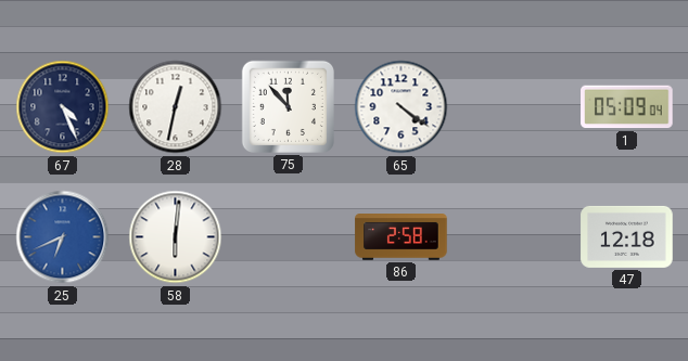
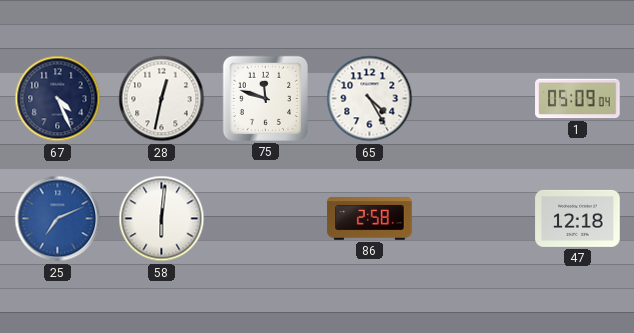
75: 11:53 -> 11:48 (265, 98)
65: 4:21 -> 4:25 (370, 99)
25: 6:41 -> 7:11 (58, 219)
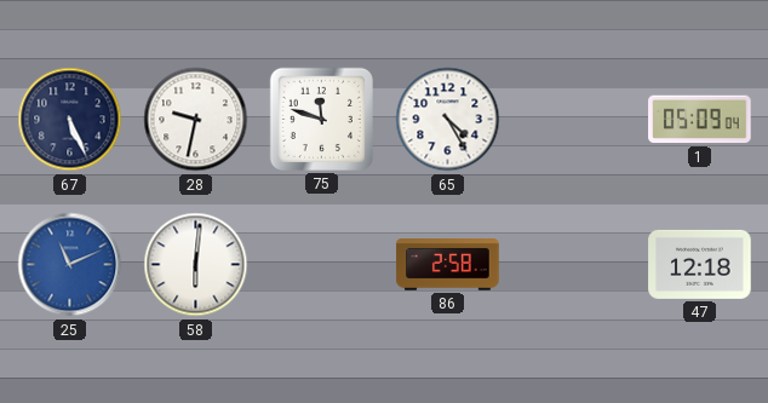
67: 4:26 -> 5:26 (70, 120)
28: 12:32 -> 9:32 (196, 120)
25: 7:11 -> 11:11 (70, 265)
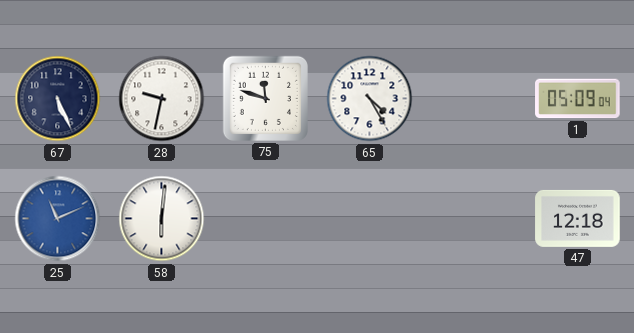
86: 2:58 -> none (448, 265)
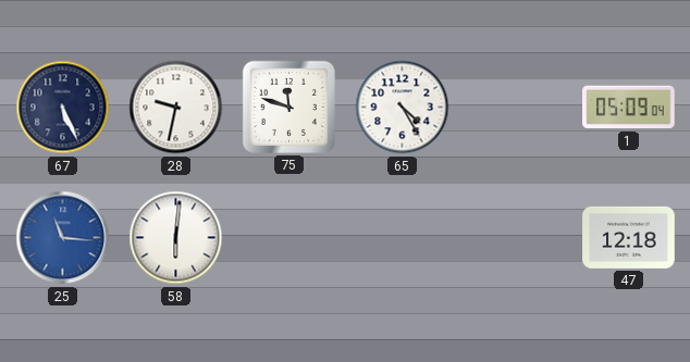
25: 11:11 -> 11:16 (63, 238)
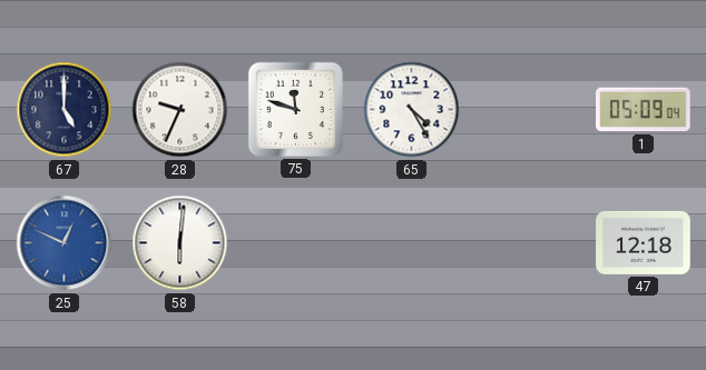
67: 5:26 -> 5:00 (65, 110)
28: 9:32 -> 9:34 (180, 110)
25: 11:16 -> 12:49 (65, 243)
